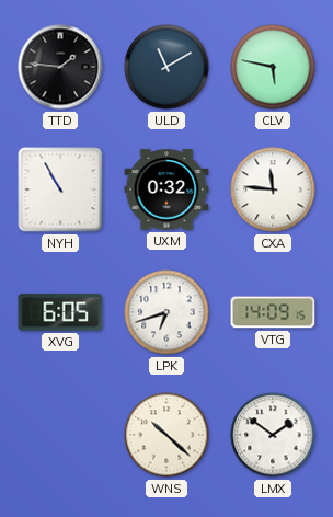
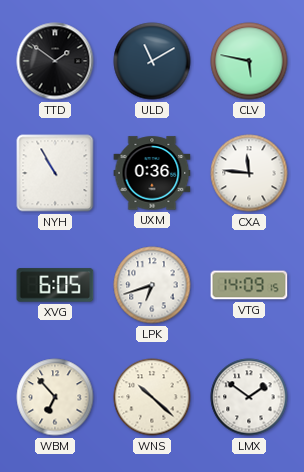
TTD: 1:46 -> 1:51 (55, 61)
UXM: 0:32 -> 0:36 (152, 173)
WBM: none -> 6:53 (55, 397)
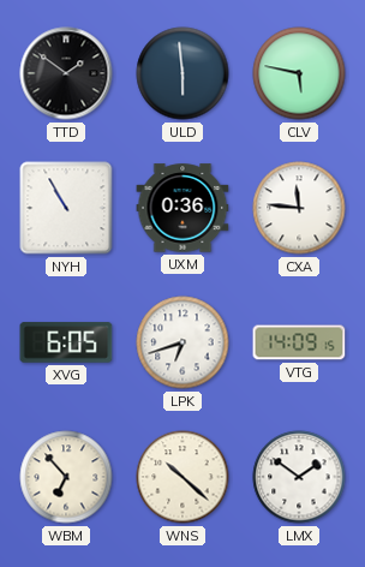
ULD: 11:10 -> 5:59 (182, 73)
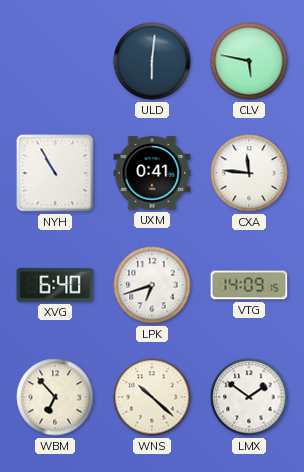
TTD: 1:51 -> none (66, 73)
ULD: 5:59 -> 6:01 (152, 61)
UXM: 0:36 -> 0:41 (152, 173)
XVG: 6:05 -> 6:40 (55, 285)
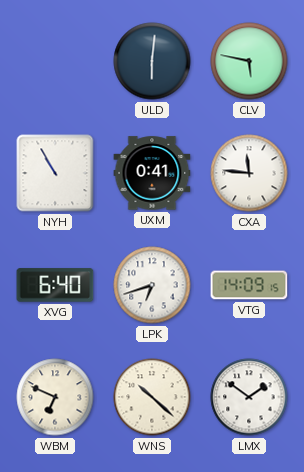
WBM: 6:53 -> 6:49 (55, 397)
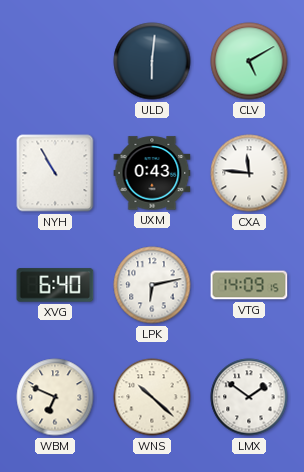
CLV: 5:47 -> 5:10 (249, 61)
UXM: 0:41 -> 0:43 (152, 173)
LPK: 6:42 -> 6:13 (152, 285)
